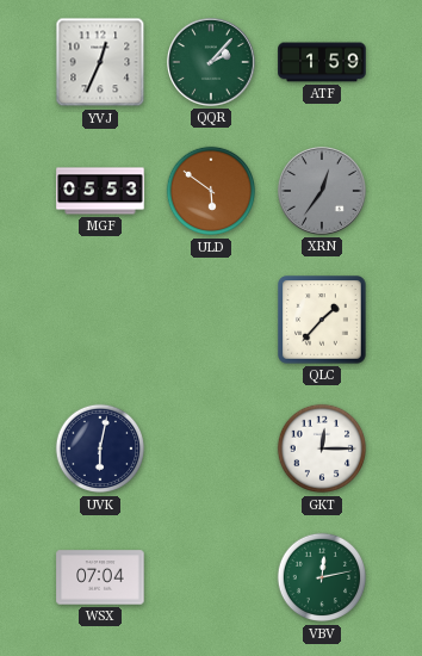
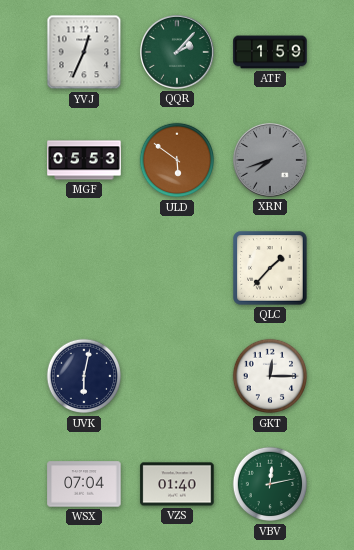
XRN: 12:36 -> 7:42 (271, 161)
VZS: none -> 01:40 (177, 484)
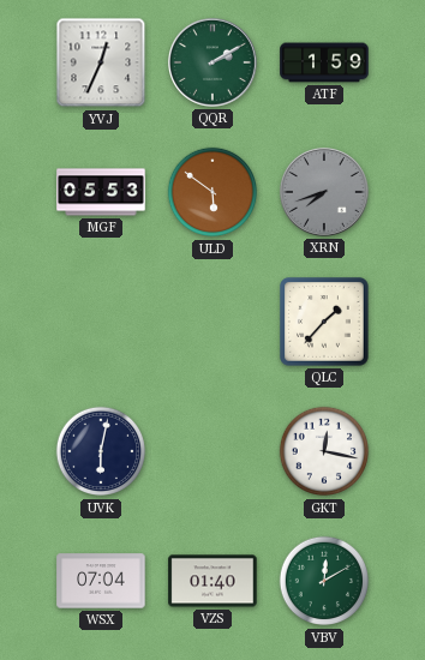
QQR: 2:07 -> 2:10 (214, 64)
GKT: 12:15 -> 12:17 (324, 451)
VBV: 12:13 -> 12:10 (324, 581)
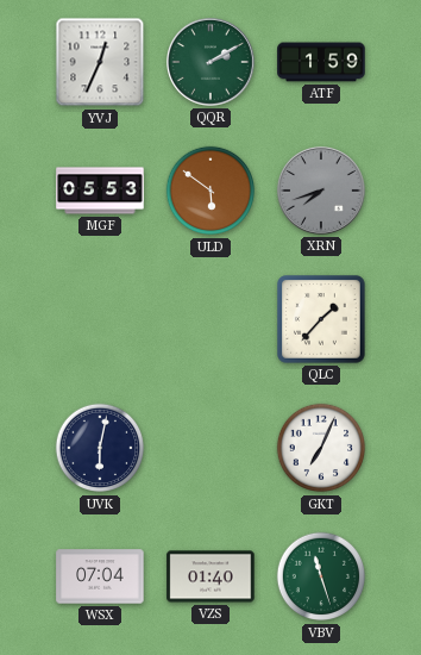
GKT: 12:17 -> 7:04 (321, 448)
VBV: 12:10 -> 11:27 (321, 576)
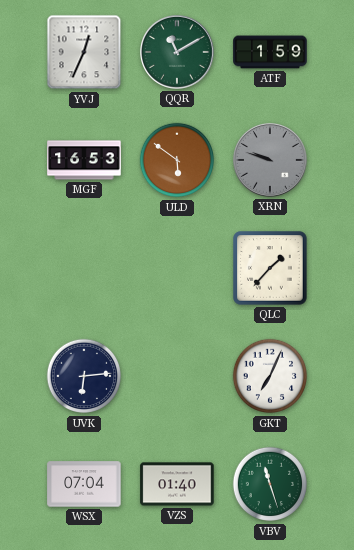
QQR: 2:10 -> 11:10 (178, 53)
MGF: 05:53 -> 16:53 (84, 160)
XRN: 7:42 -> 9:48 (271, 161)
UVK: 6:02 -> 6:14 (84, 376)
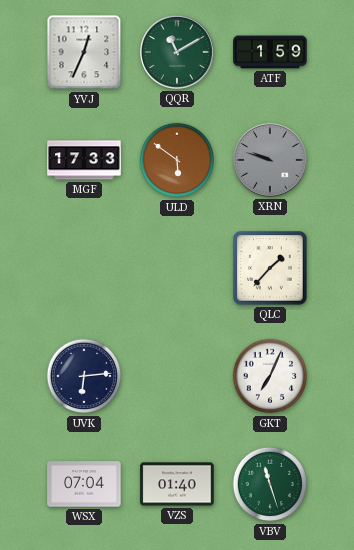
MGF: 16:53 -> 17:33 (84, 160)
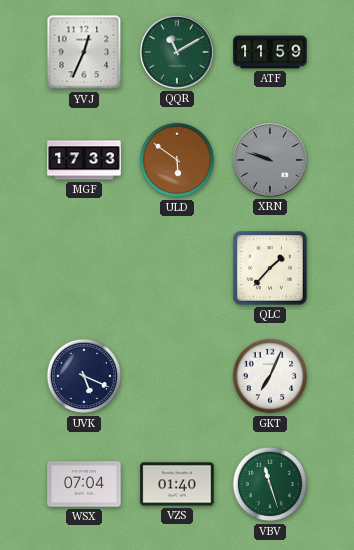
ATF: 1:59 -> 11:59 (270, 52)
UVK: 6:14 -> 5:19 (84, 376)
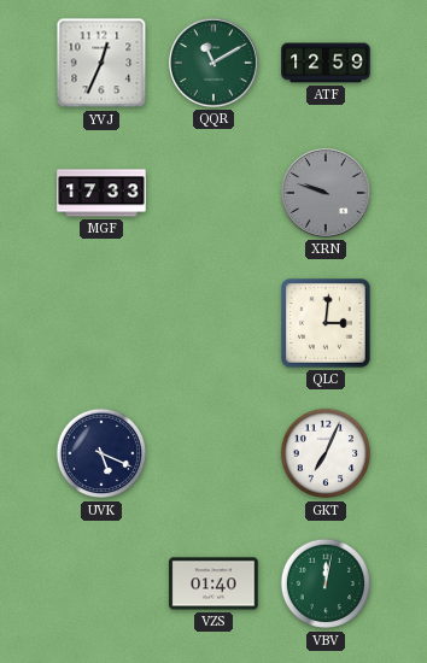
ATF: 11:59 -> 12:59 (326, 63)
ULD: 5:51 -> none (177, 160)
QLC: 1:37 -> 3:01 (326, 323)
WSX: 07:04 -> none (84, 484)
VBV: 11:27 -> 12:02 (326, 583)
